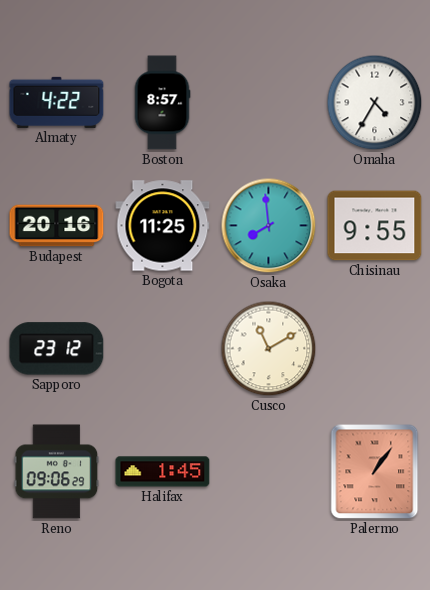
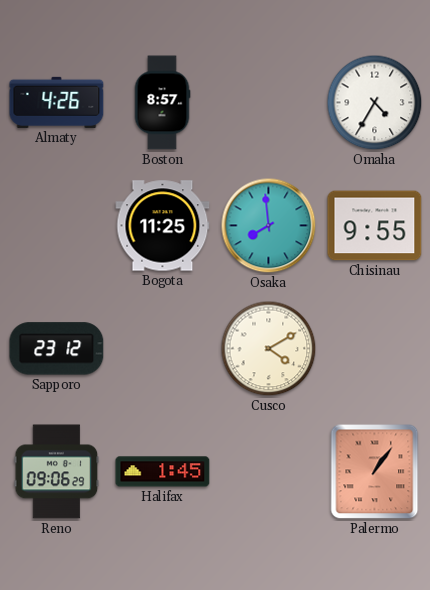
Almaty: 4:22 -> 4:26 (57, 102)
Budapest: 20:16 -> none (57, 226)
Cusco: 11:10 -> 4:10 (269, 349)
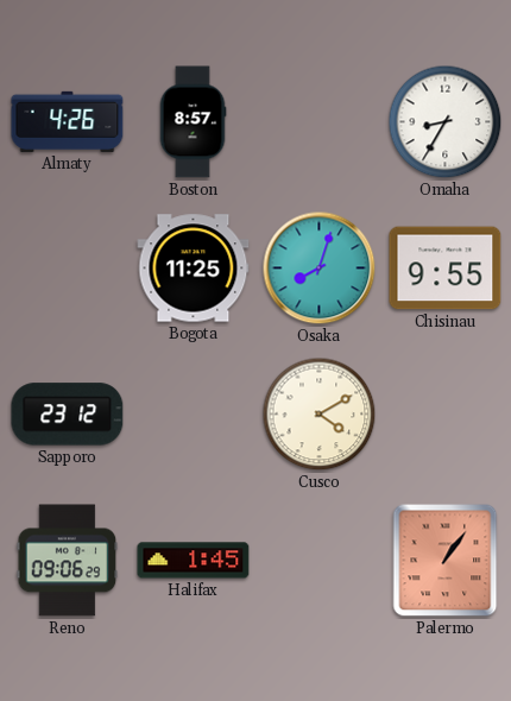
Omaha: 4:35 -> 8:35 (446, 122)
Osaka: 7:59 -> 8:03 (320, 269)
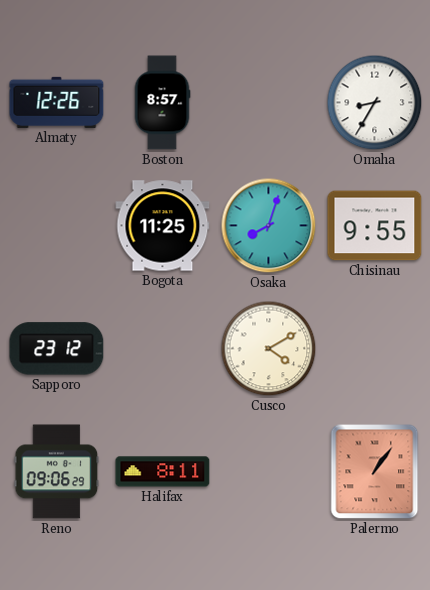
Almaty: 4:26 -> 12:26 (57, 102)
Halifax: 1:45 -> 8:11 (163, 472)
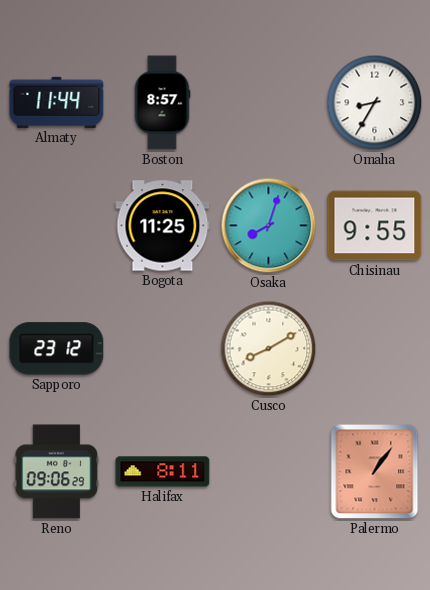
Almaty: 12:26 -> 11:44 (57, 102)
Cusco: 4:10 -> 8:10 (269, 349)
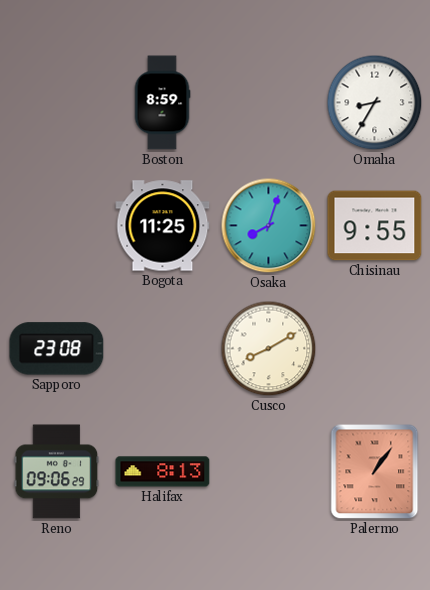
Almaty: 11:44 -> none (57, 102)
Boston: 8:57 -> 8:59 (162, 103)
Sapporo: 23:12 -> 23:08 (57, 349)
Halifax: 8:11 -> 8:13 (163, 472)
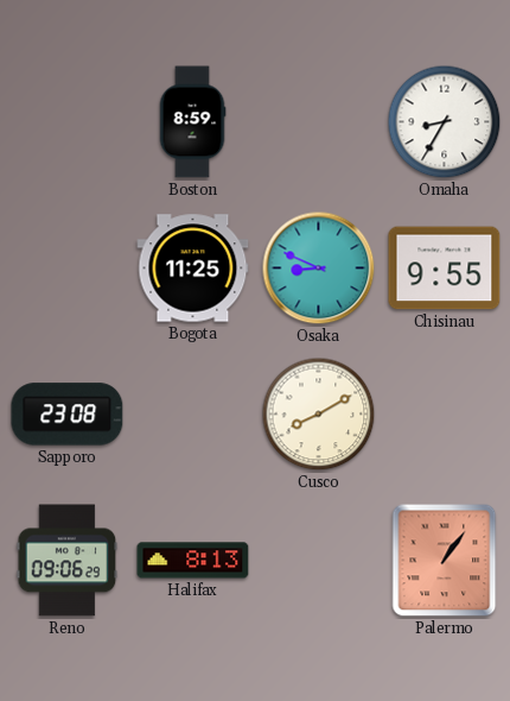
Osaka: 8:03 -> 8:49 (319, 269)
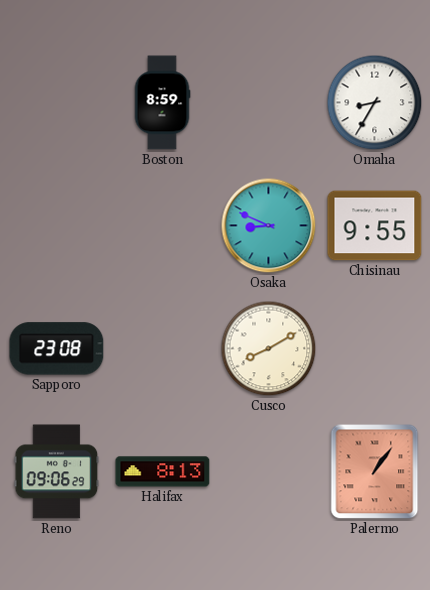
Bogota: 11:25 -> none (193, 269)
